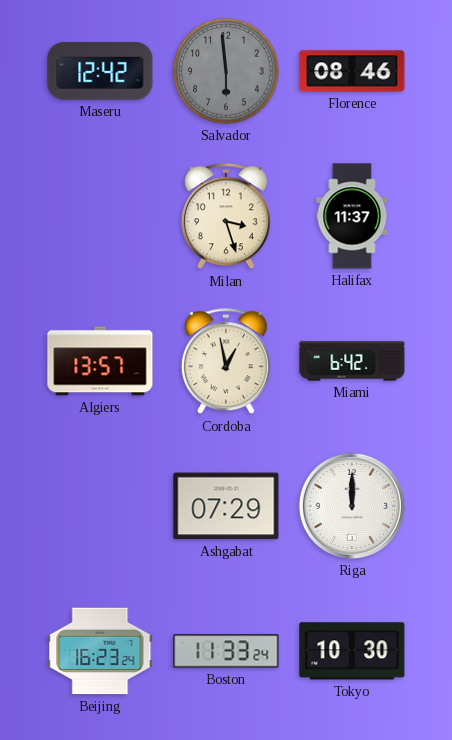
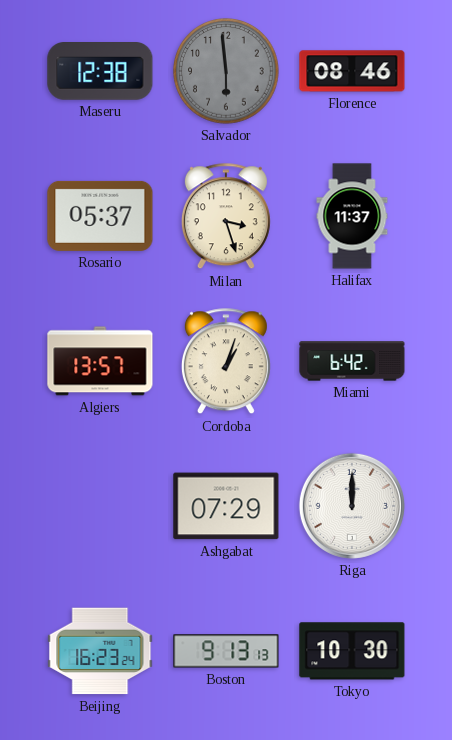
Maseru: 12:42 -> 12:38 (100, 72)
Rosario: none -> 05:37 (100, 216)
Cordoba: 12:58 -> 1:03 (226, 362)
Boston: 11:33 -> 9:13 (226, 651)
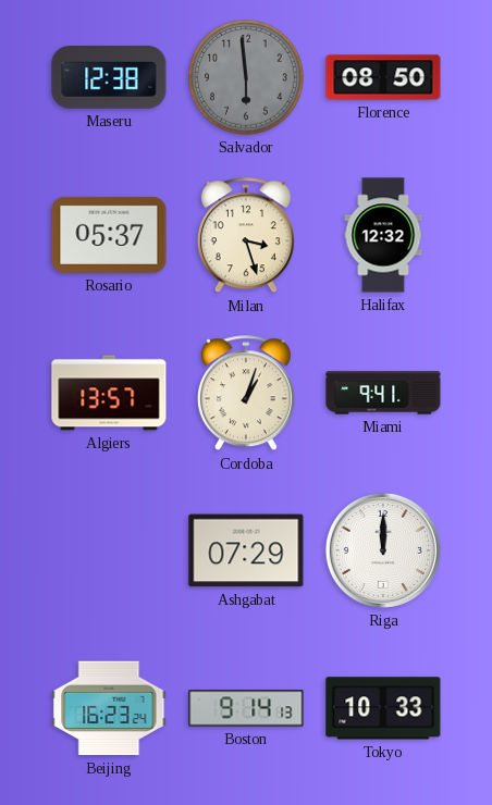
Florence: 08:46 -> 08:50 (383, 77)
Halifax: 11:37 -> 12:32 (383, 235)
Miami: 6:42 -> 9:41 (383, 393)
Boston: 9:13 -> 9:14 (246, 708)
Tokyo: 10:30 -> 10:33 (383, 708)
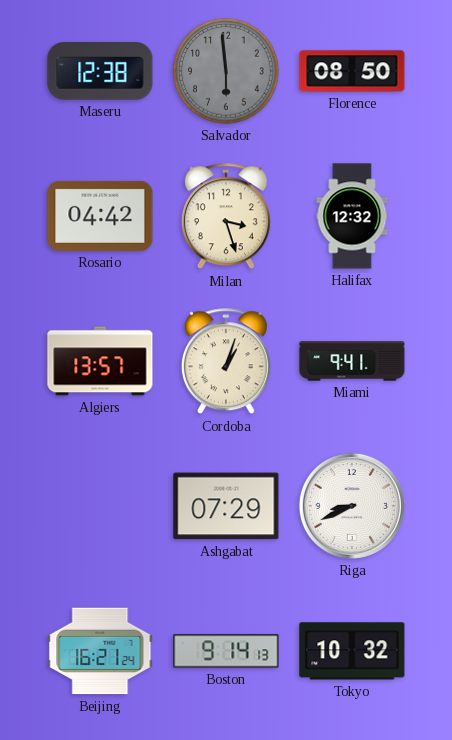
Rosario: 05:37 -> 04:42 (100, 216)
Riga: 12:00 -> 8:41 (352, 506)
Beijing: 16:23 -> 16:21 (100, 651)
Tokyo: 10:33 -> 10:32 (352, 651)
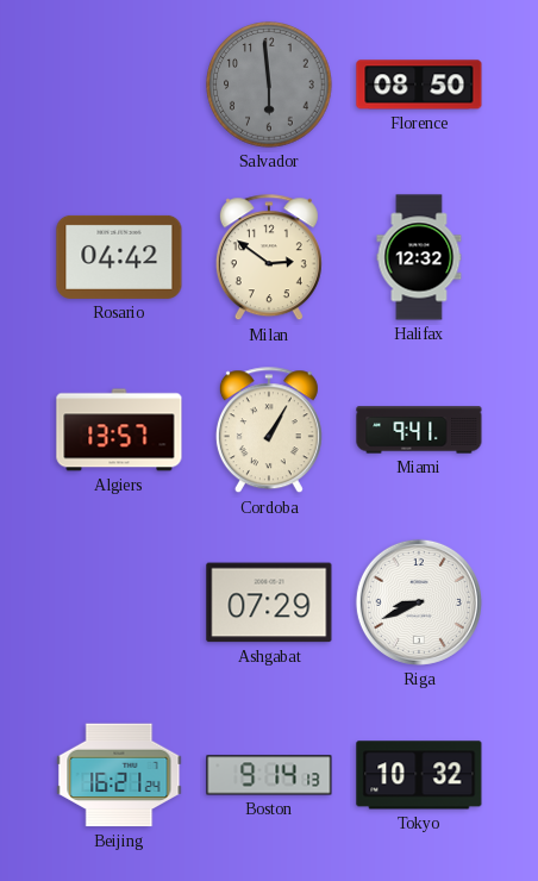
Maseru: 12:38 -> none (100, 72)
Milan: 3:27 -> 2:51 (269, 258)
Cordoba: 1:03 -> 1:05 (269, 431)
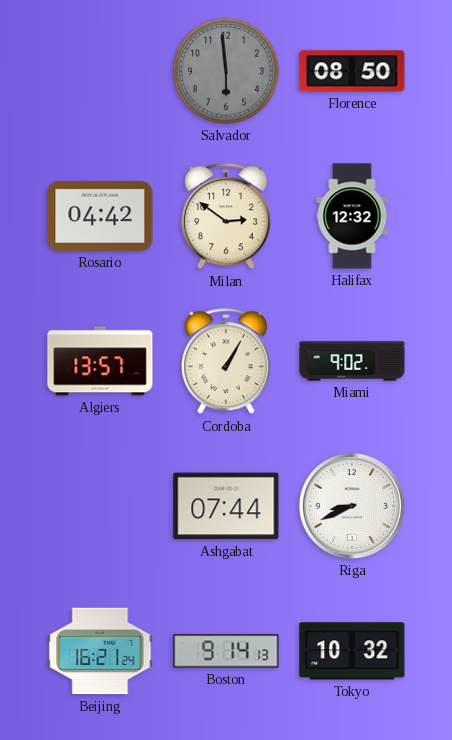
Miami: 9:41 -> 9:02 (352, 361)
Ashgabat: 07:29 -> 07:44 (226, 506)
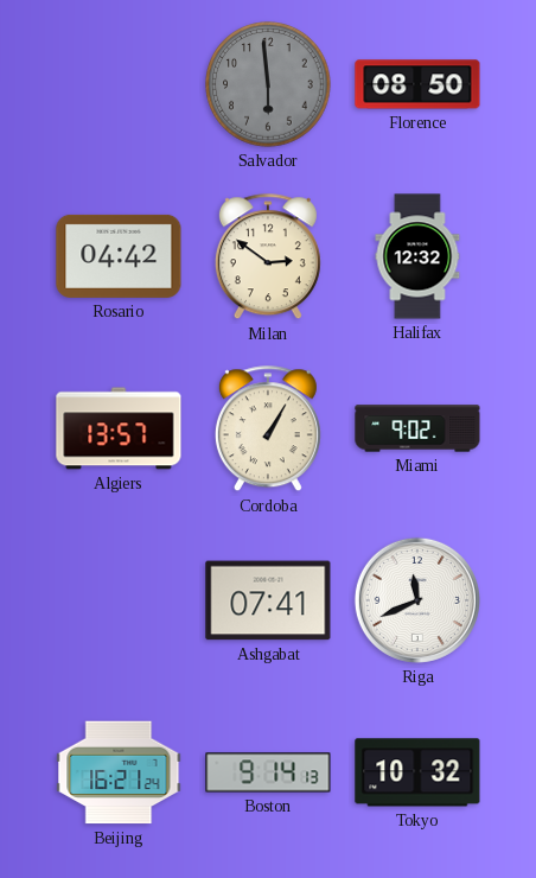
Ashgabat: 07:44 -> 07:41 (268, 600)
Riga: 8:41 -> 11:41 (417, 600)
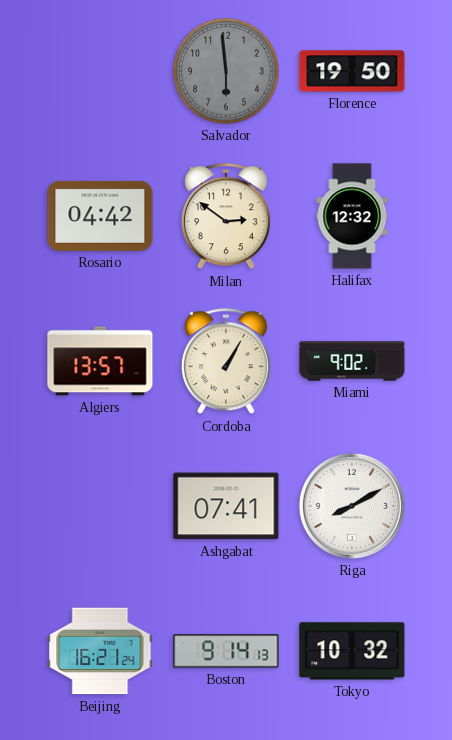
Florence: 08:50 -> 19:50 (352, 71)
Riga: 11:41 -> 8:10 (352, 506)
